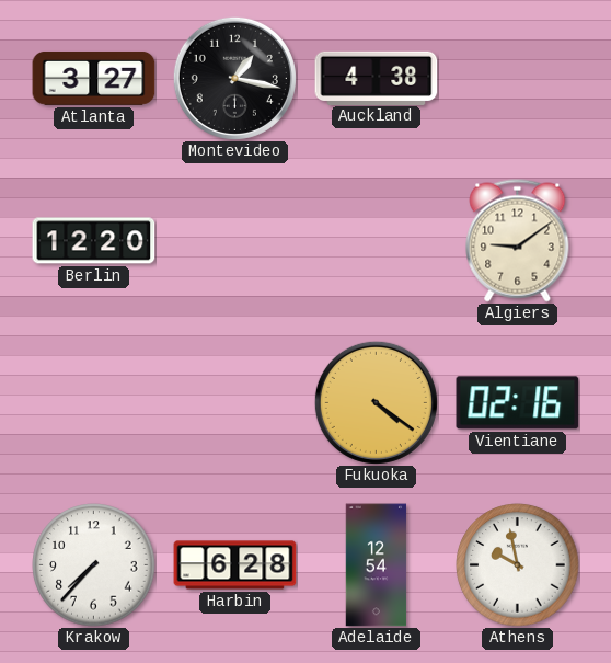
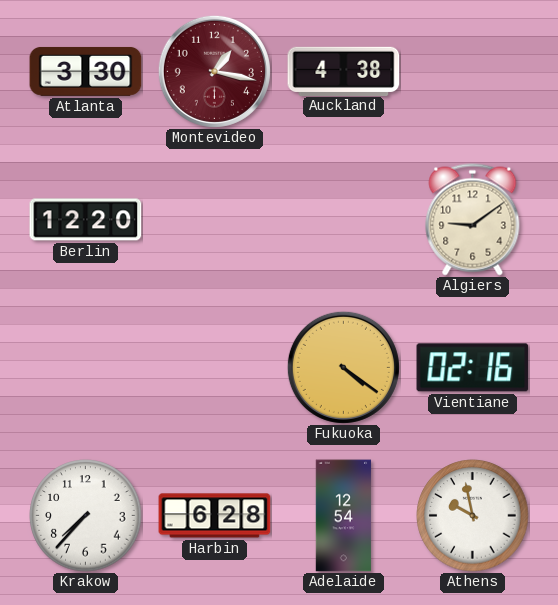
Atlanta: 3:27 -> 3:30 (86, 71)
Montevideo dial: black -> burgundy (214, 71)
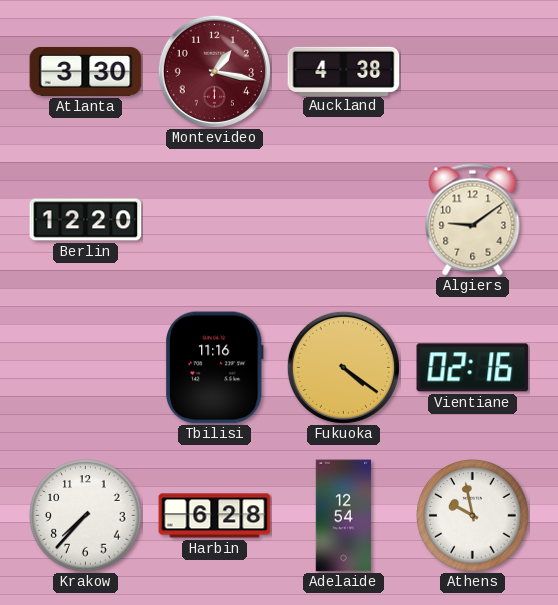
Tbilisi: none -> 11:16 (214, 368)
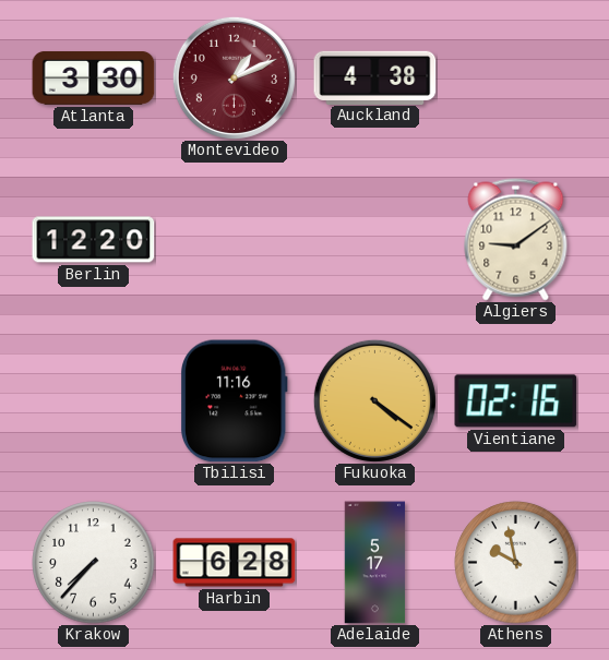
Montevideo: 1:17 -> 1:11 (234, 77)
Adelaide: 12:54 -> 5:17 (375, 563)
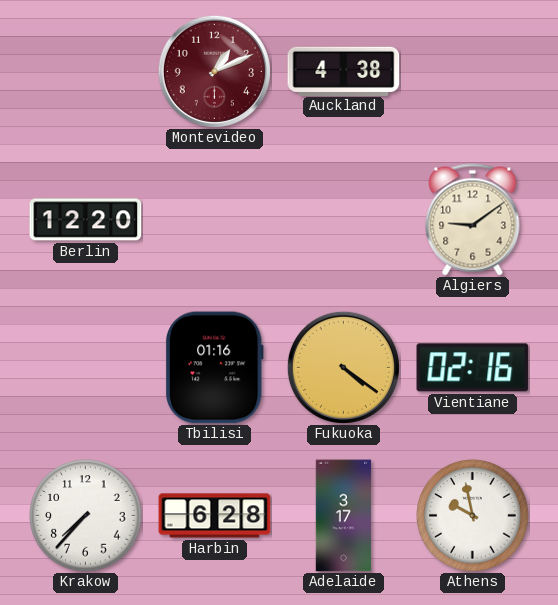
Atlanta: 3:30 -> none (94, 77)
Tbilisi: 11:16 -> 01:16 (214, 368)
Adelaide: 5:17 -> 3:17 (344, 516)
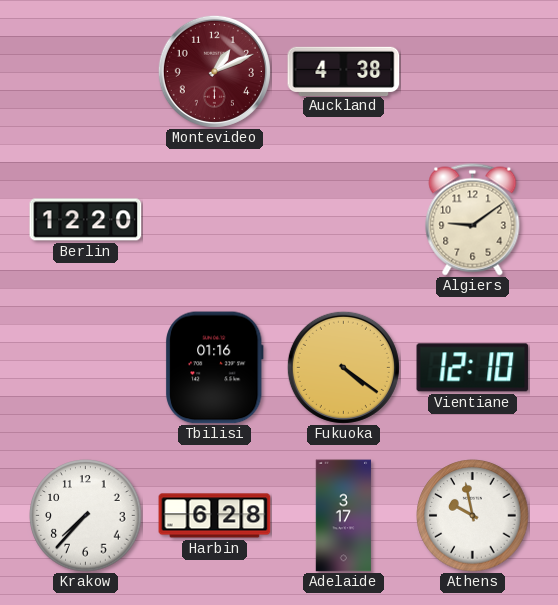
Vientiane: 02:16 -> 12:10 (473, 368)
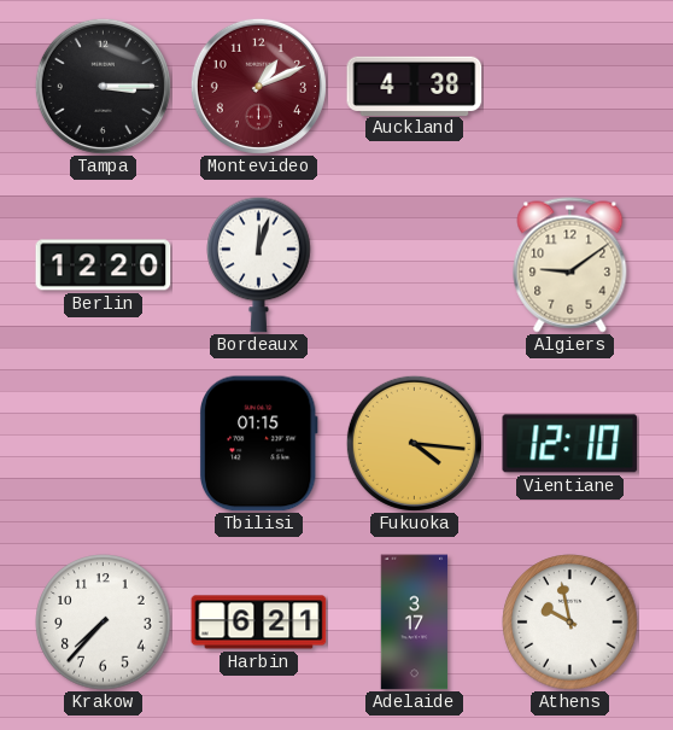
Tampa: none -> 3:15 (103, 86)
Bordeaux: none -> 12:03 (259, 264)
Tbilisi: 01:16 -> 01:15 (258, 444)
Fukuoka: 4:21 -> 4:16 (414, 443)
Harbin: 6:28 -> 6:21 (259, 623)
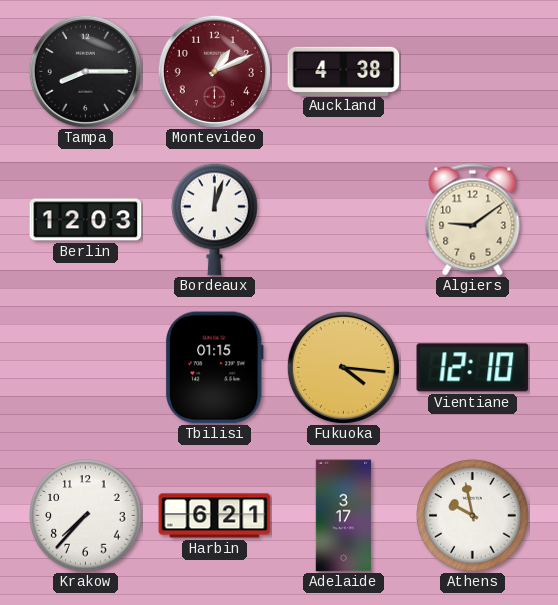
Tampa: 3:15 -> 8:15 (85, 71)
Berlin: 12:20 -> 12:03 (86, 220)
